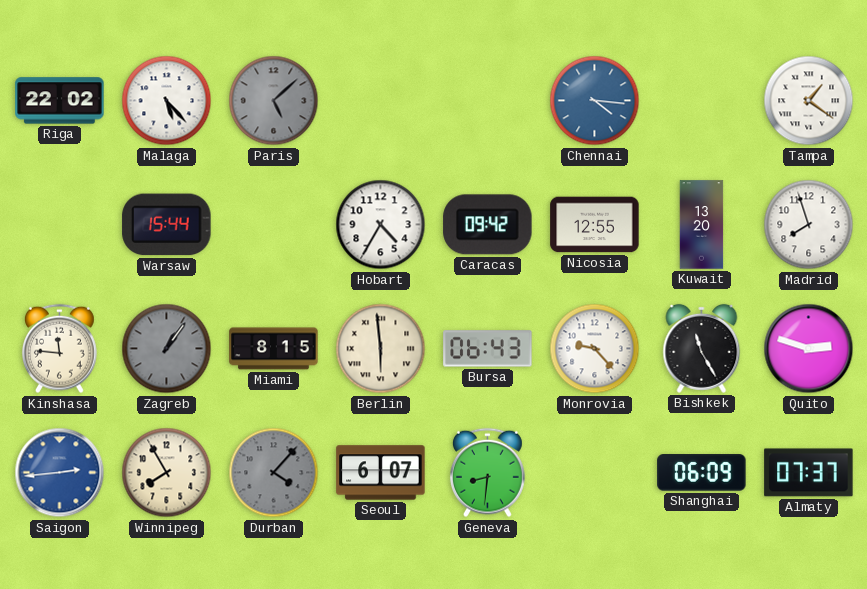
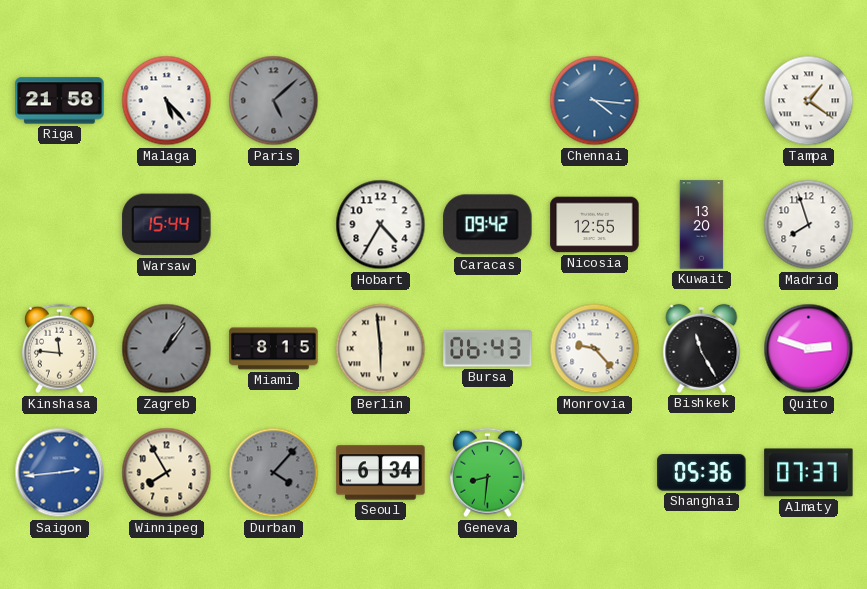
Riga: 22:02 -> 21:58 (60, 101)
Seoul: 6:07 -> 6:34 (381, 473)
Shanghai: 06:09 -> 05:36 (702, 473)
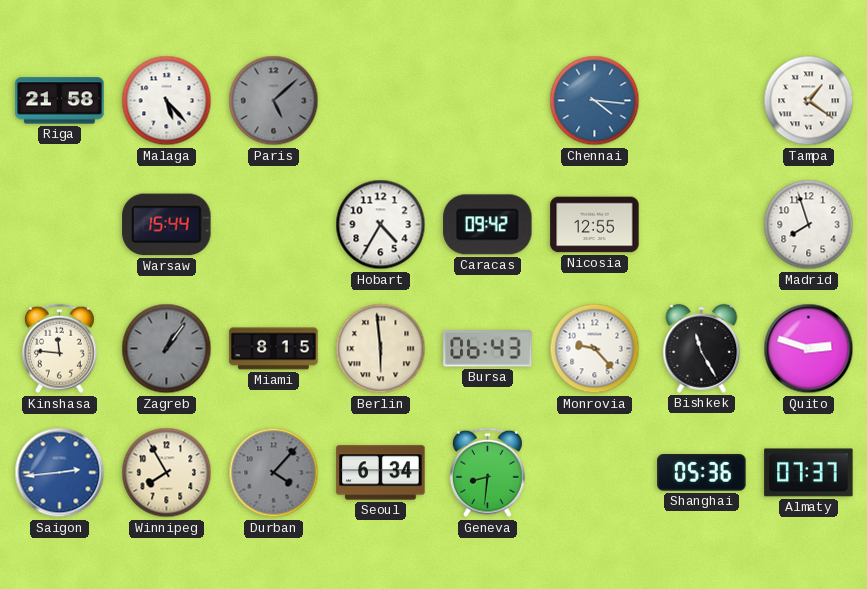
Kuwait: 13:20 -> none (702, 225)
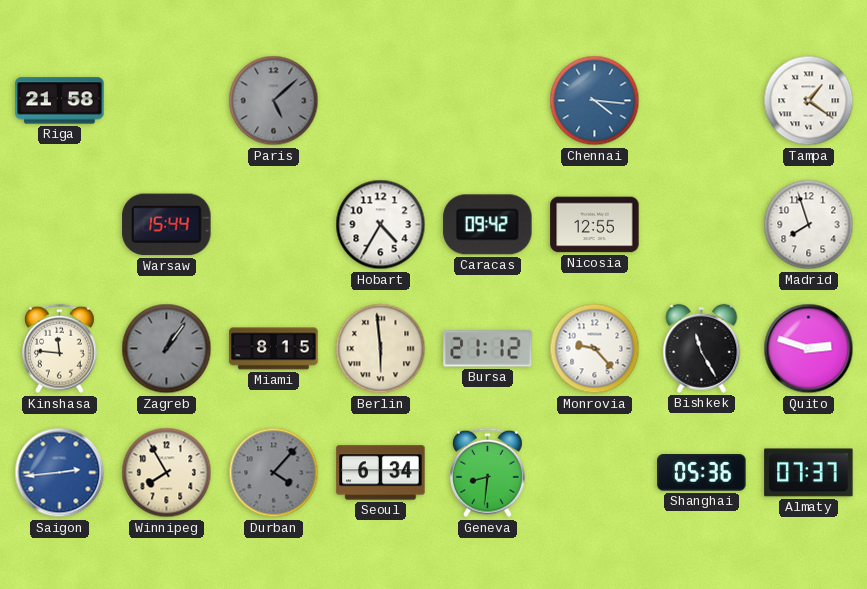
Malaga: 5:23 -> none (167, 101)
Bursa: 06:43 -> 21:12 (488, 349)
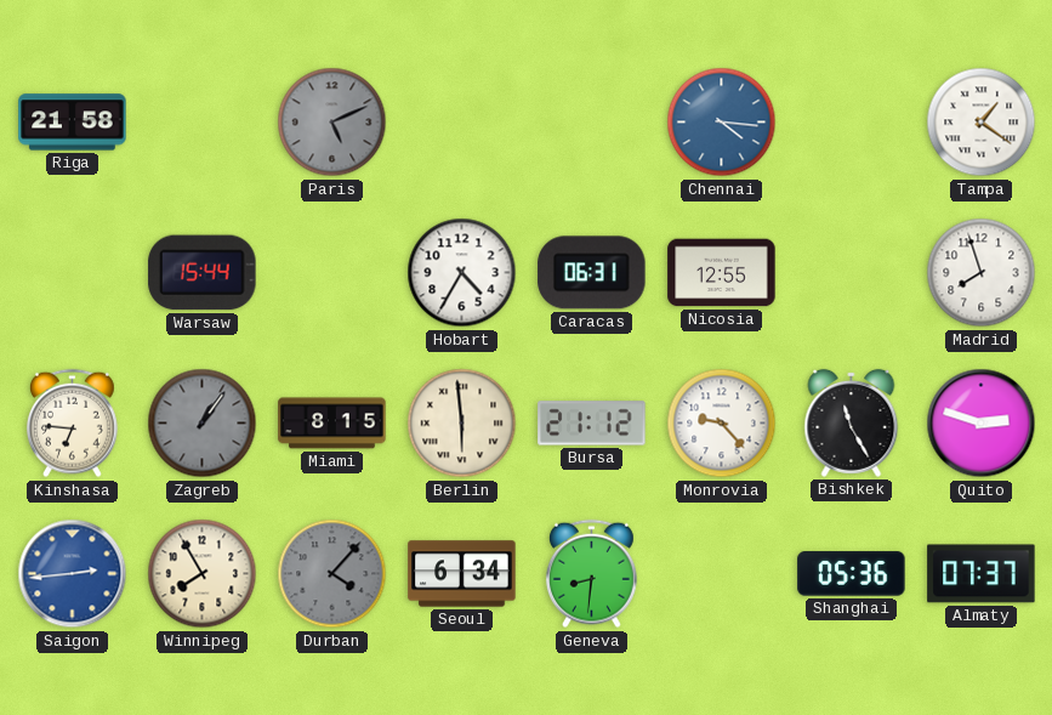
Paris: 5:08 -> 5:11 (332, 123)
Caracas: 09:42 -> 06:31 (592, 273)
Kinshasa: 11:46 -> 6:46 (72, 424)
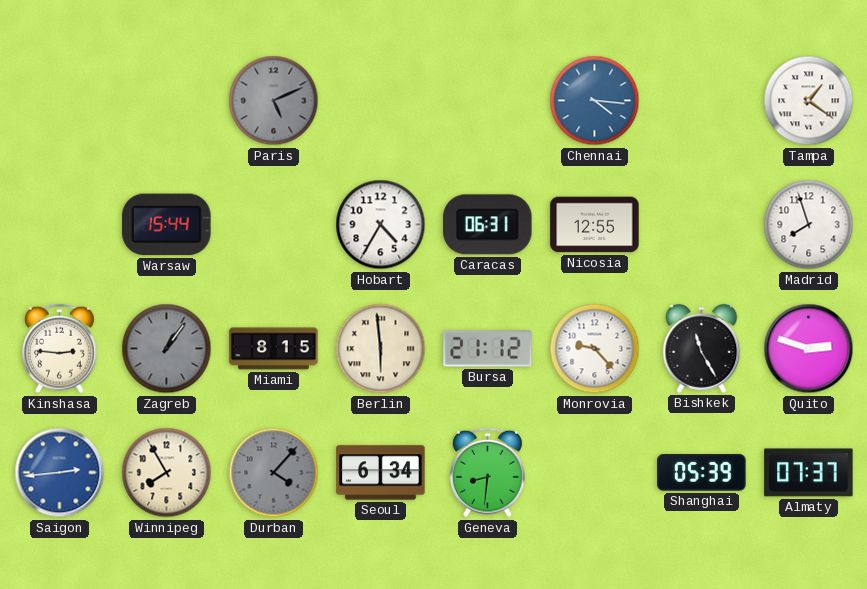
Riga: 21:58 -> none (73, 123)
Kinshasa: 6:46 -> 2:46 (59, 349)
Shanghai: 05:36 -> 05:39 (702, 473)
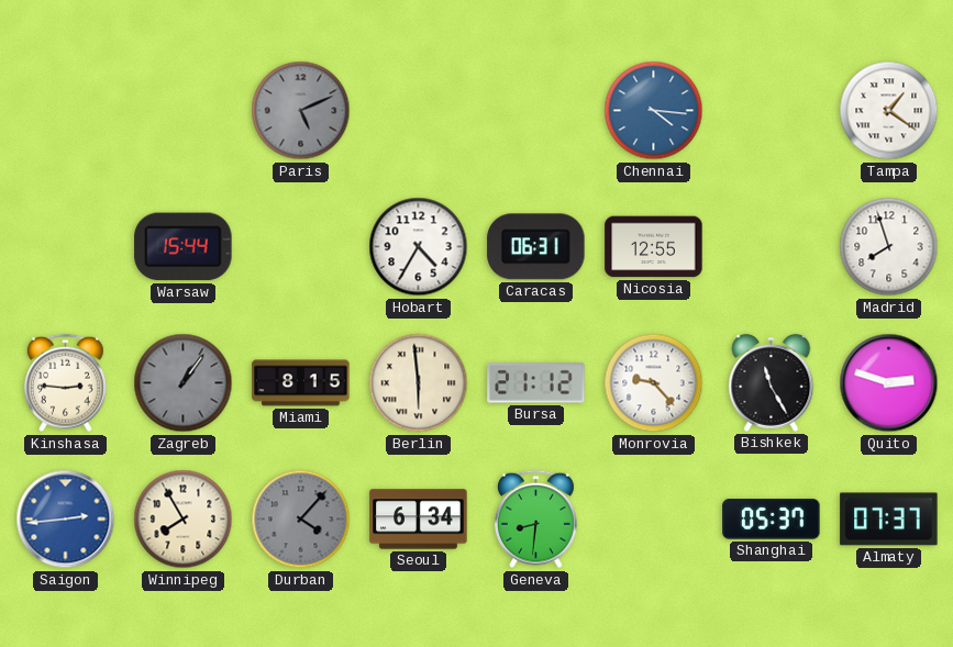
Shanghai: 05:39 -> 05:37 (772, 520)
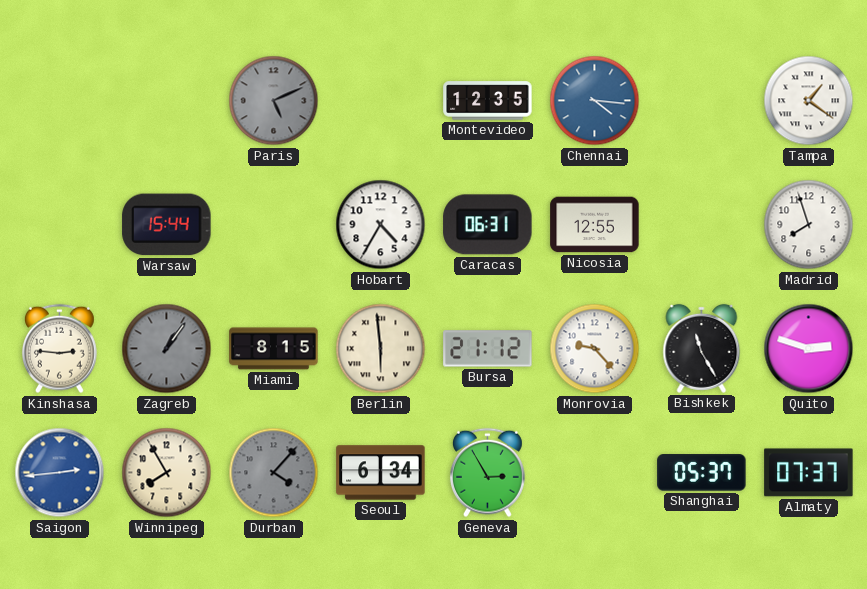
Montevideo: none -> 12:35 (488, 101)
Geneva: 8:31 -> 2:55 (487, 473)
